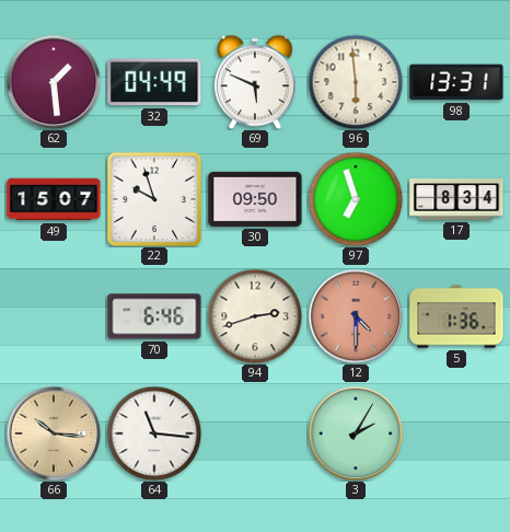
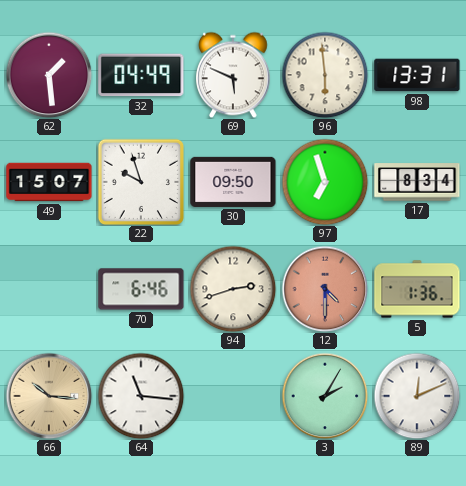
89: none -> 12:11 (417, 396)
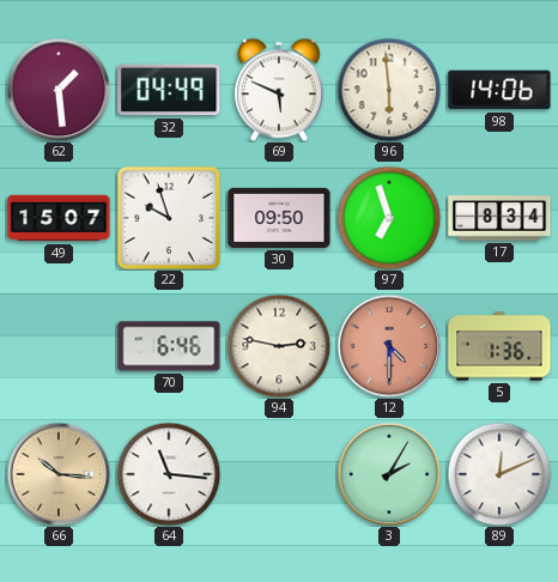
98: 13:31 -> 14:06 (499, 90)
94: 2:42 -> 2:47 (279, 346)
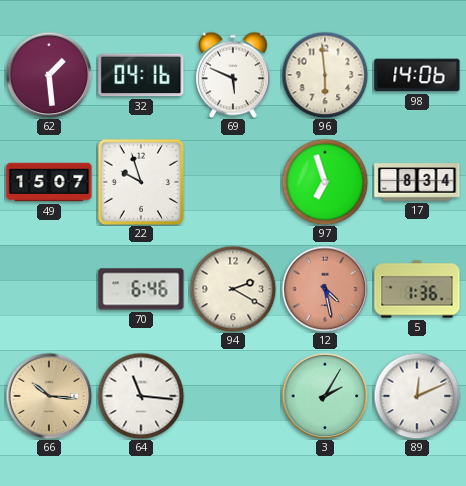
32: 04:49 -> 04:16 (141, 75)
30: 09:50 -> none (279, 218)
94: 2:47 -> 2:20 (233, 289)
12: 4:30 -> 4:28 (325, 289)
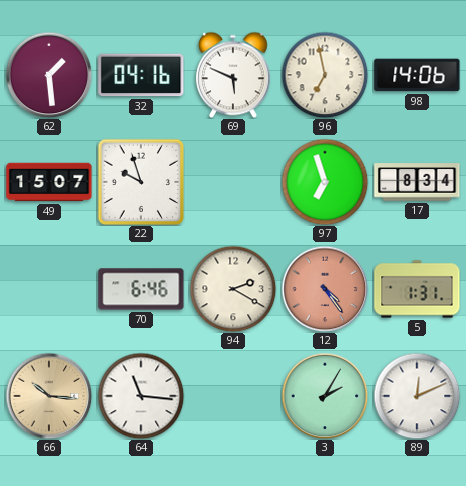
96: 5:59 -> 6:58 (325, 75)
12: 4:28 -> 4:24 (325, 289)
5: 1:36 -> 1:31 (417, 289)
